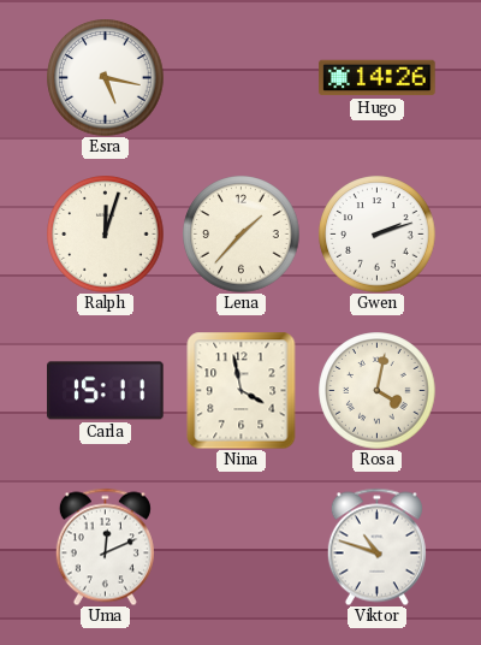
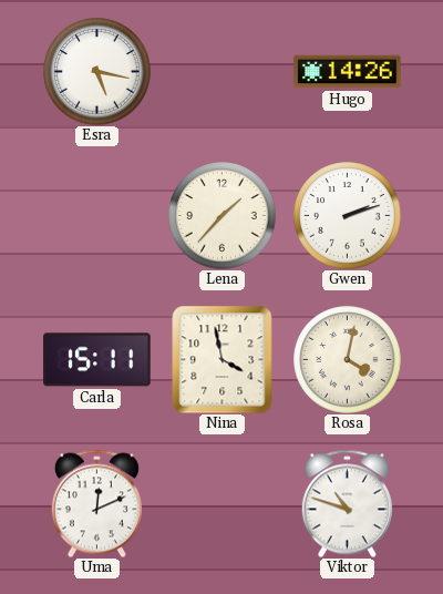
Ralph: 12:03 -> none (106, 235)
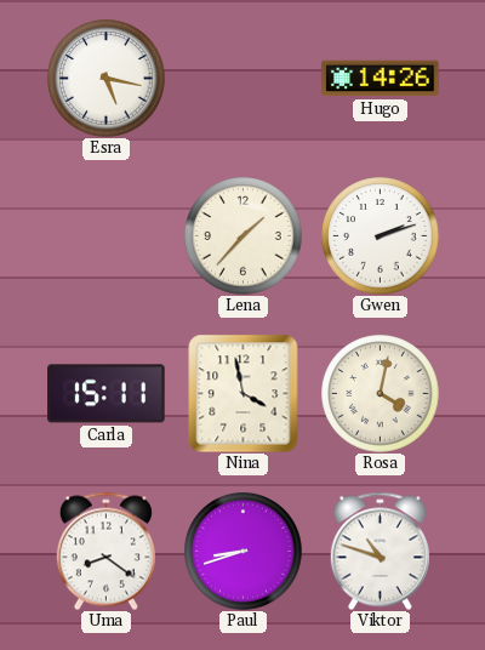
Uma: 12:11 -> 8:21 (105, 551)
Paul: none -> 8:42 (244, 552)
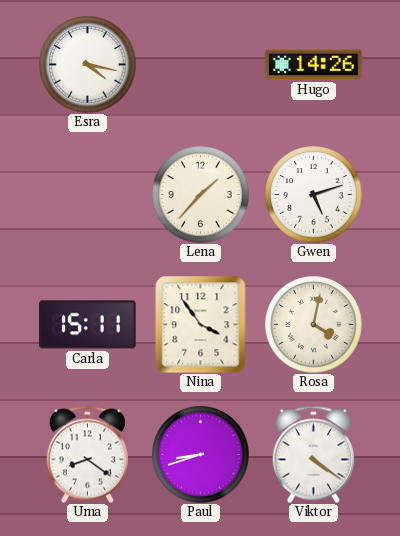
Esra: 5:17 -> 4:17 (88, 65)
Gwen: 2:12 -> 5:12 (314, 195)
Nina: 3:58 -> 3:54 (201, 324)
Viktor: 10:48 -> 4:21 (313, 454)
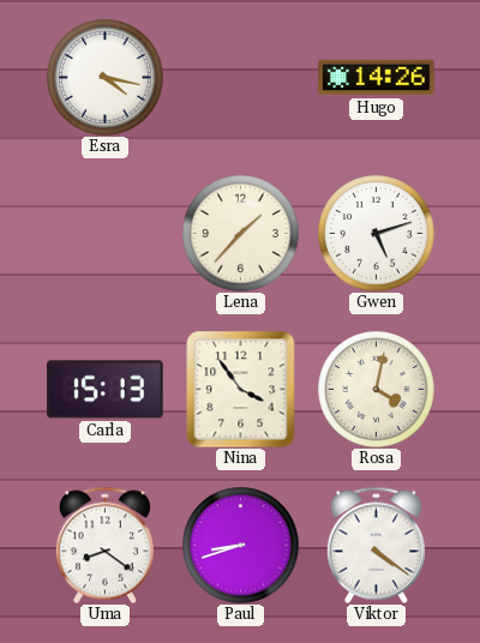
Carla: 15:11 -> 15:13 (106, 390)
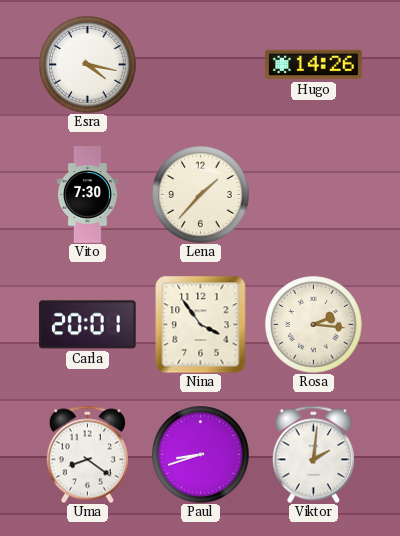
Vito: none -> 7:30 (88, 195)
Gwen: 5:12 -> none (377, 234)
Carla: 15:13 -> 20:01 (88, 325)
Rosa: 4:02 -> 2:16 (314, 325)
Viktor: 4:21 -> 2:01 (313, 454)
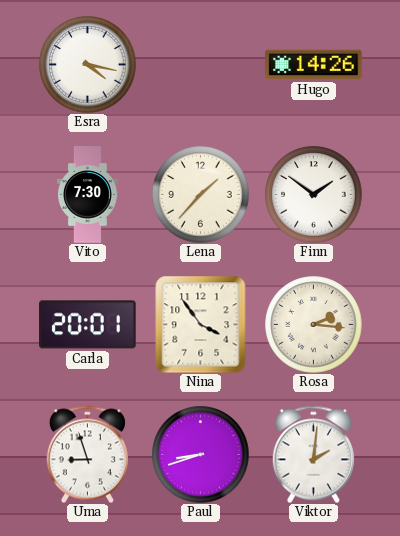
Finn: none -> 1:51 (314, 195)
Uma: 8:21 -> 8:57 (87, 454)
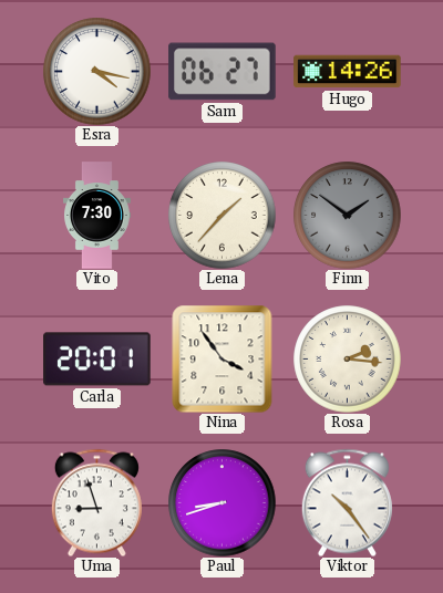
Sam: none -> 06:27 (223, 72)
Finn dial: white -> grey (348, 216)
Viktor: 2:01 -> 10:24 (347, 502)
